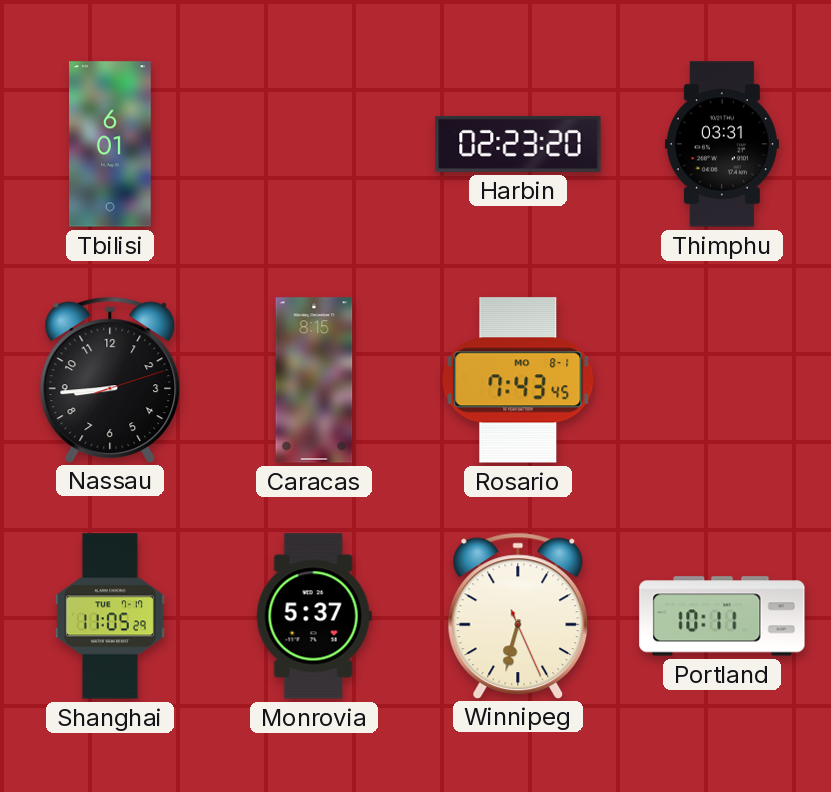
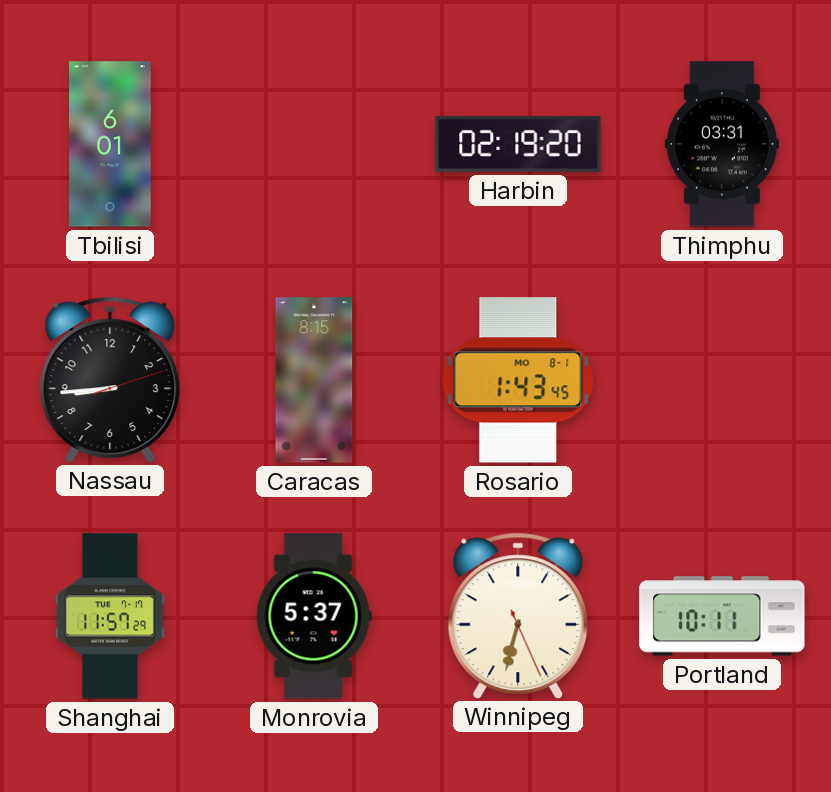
Harbin: 02:23 -> 02:19 (518, 144)
Rosario: 7:43 -> 1:43 (518, 380)
Shanghai: 11:05 -> 11:57 (110, 616)
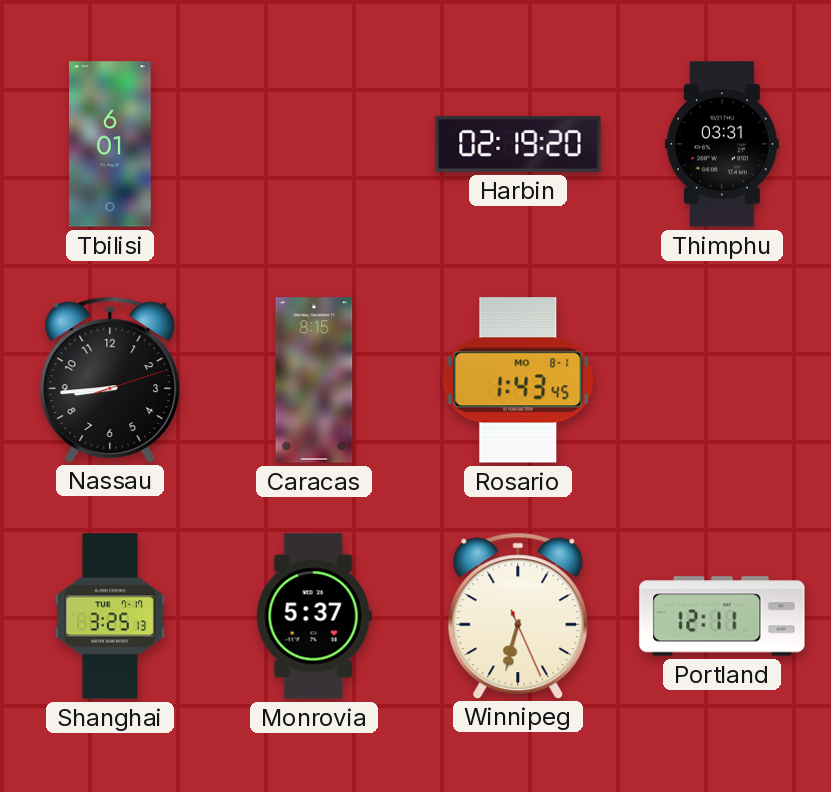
Shanghai: 11:57 -> 3:25 (110, 616)
Portland: 10:11 -> 12:11 (722, 616)
